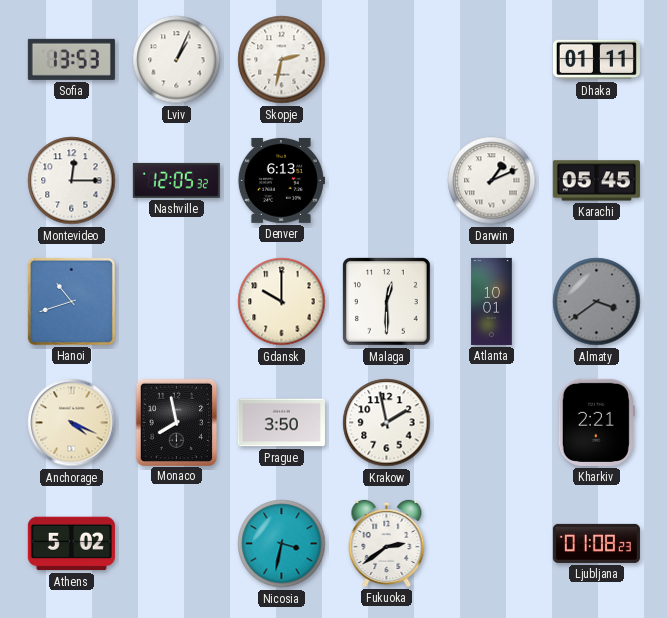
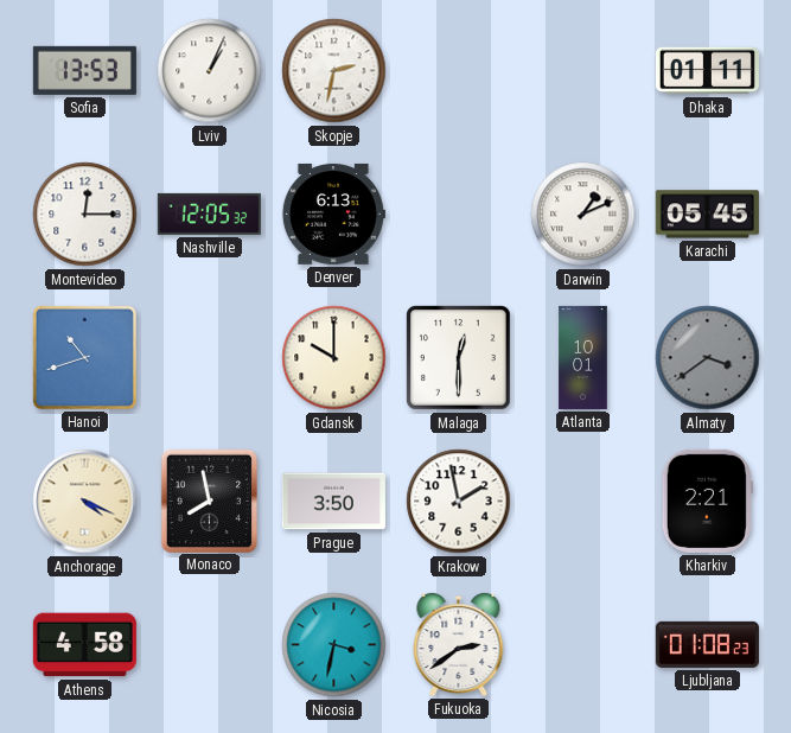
Athens: 5:02 -> 4:58 (84, 645)
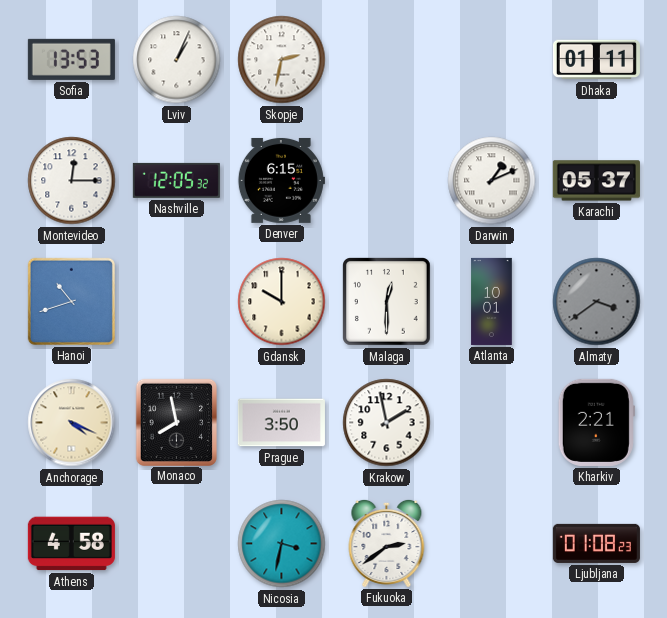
Denver: 6:13 -> 6:15 (281, 180)
Karachi: 05:45 -> 05:37 (596, 181)
